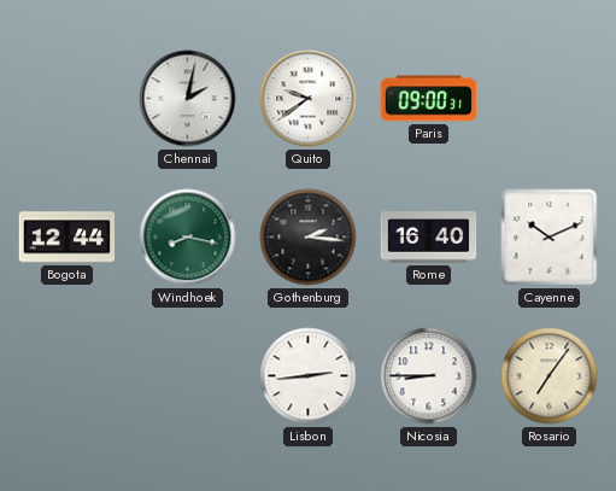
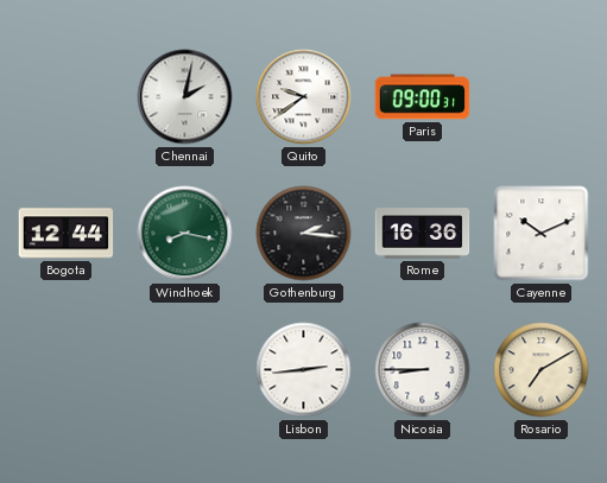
Rome: 16:40 -> 16:36 (423, 234)
Rosario: 7:06 -> 7:10 (542, 370)
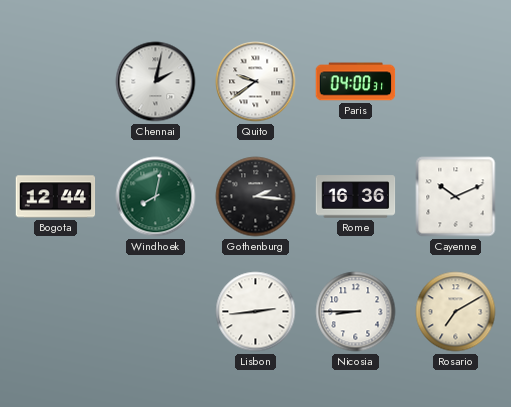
Paris: 09:00 -> 04:00 (356, 82)
Windhoek: 8:17 -> 8:02 (156, 197)
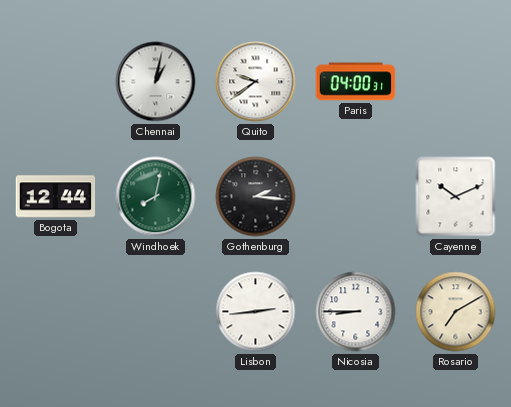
Chennai: 2:02 -> 1:02 (156, 82)
Rome: 16:36 -> none (356, 197)
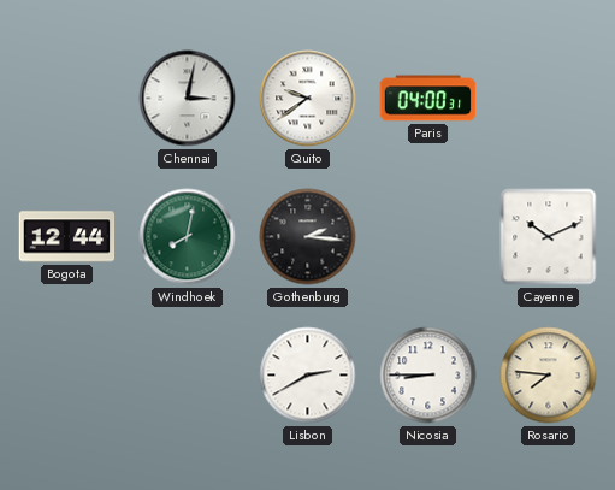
Chennai: 1:02 -> 3:02 (188, 99)
Lisbon: 2:44 -> 2:40 (308, 376)
Rosario: 7:10 -> 7:46 (549, 376)
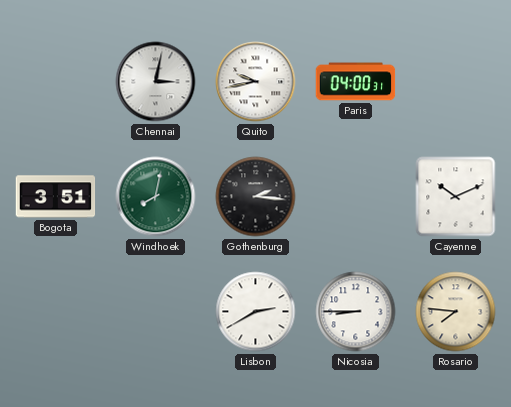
Quito: 9:39 -> 9:43 (256, 82)
Bogota: 12:44 -> 3:51 (56, 197)
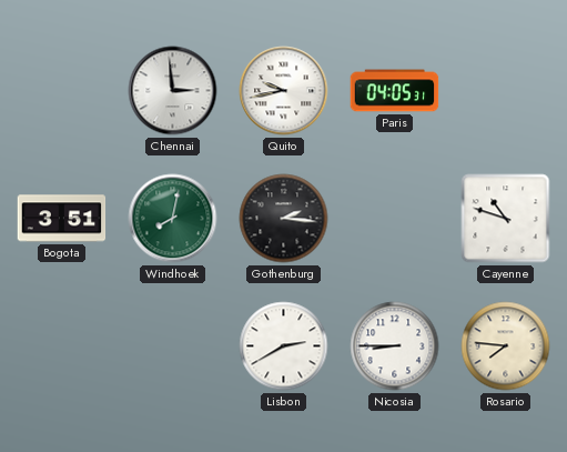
Chennai: 3:02 -> 2:59 (173, 91)
Paris: 04:00 -> 04:05 (395, 91)
Cayenne: 10:11 -> 10:48 (506, 219)
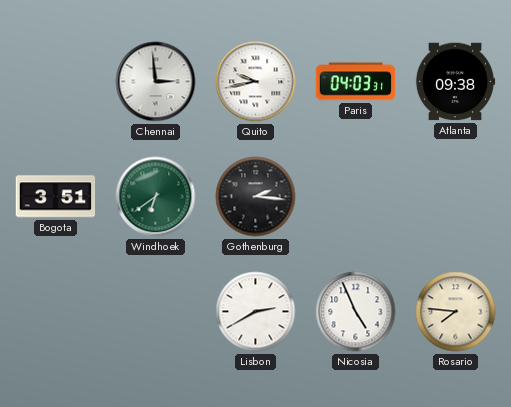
Paris: 04:05 -> 04:03 (356, 82)
Atlanta: none -> 09:38 (455, 82)
Windhoek: 8:02 -> 6:39 (156, 197)
Cayenne: 10:48 -> none (506, 219)
Nicosia: 8:45 -> 4:56 (356, 312)
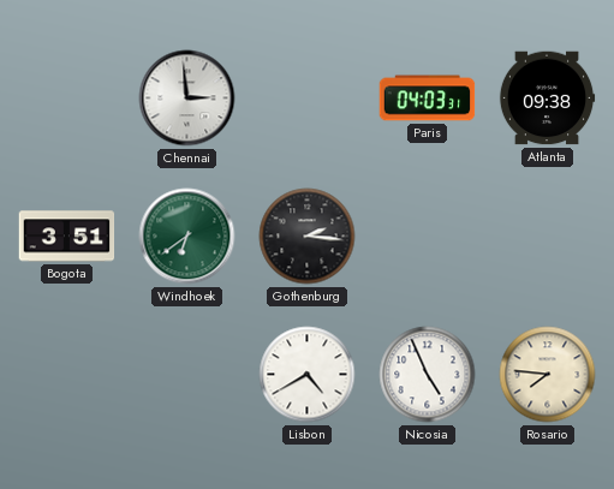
Quito: 9:43 -> none (256, 82)
Lisbon: 2:40 -> 4:40 (308, 375)
